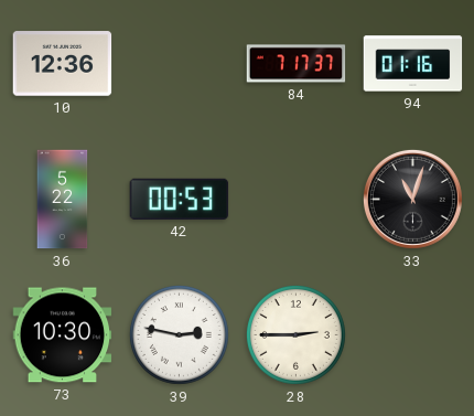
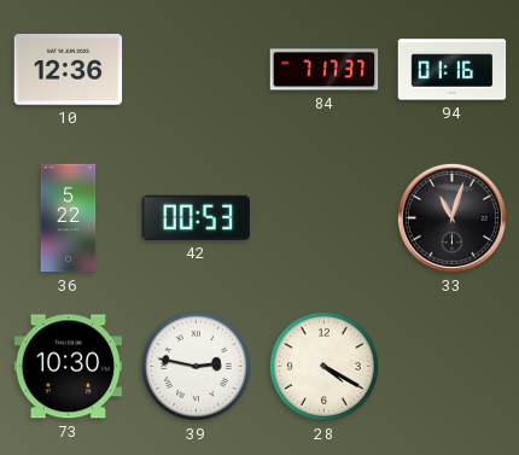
28: 2:45 -> 4:20 (323, 366)
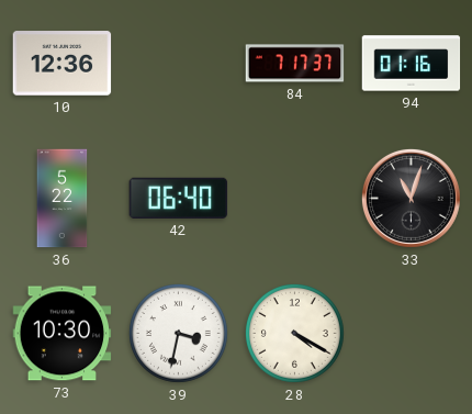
42: 00:53 -> 06:40 (179, 198)
39: 2:47 -> 3:32 (178, 333)
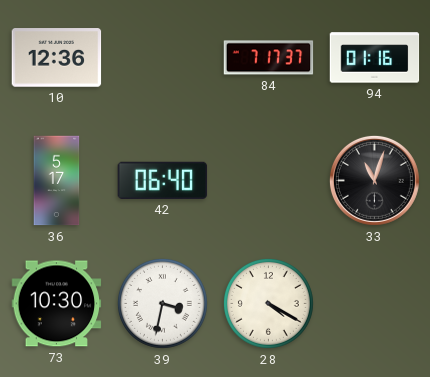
36: 5:22 -> 5:17 (57, 181)
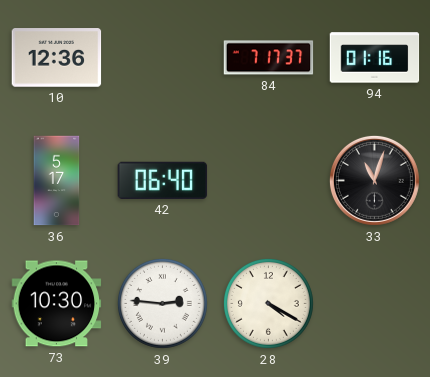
39: 3:32 -> 2:46 (162, 303)
